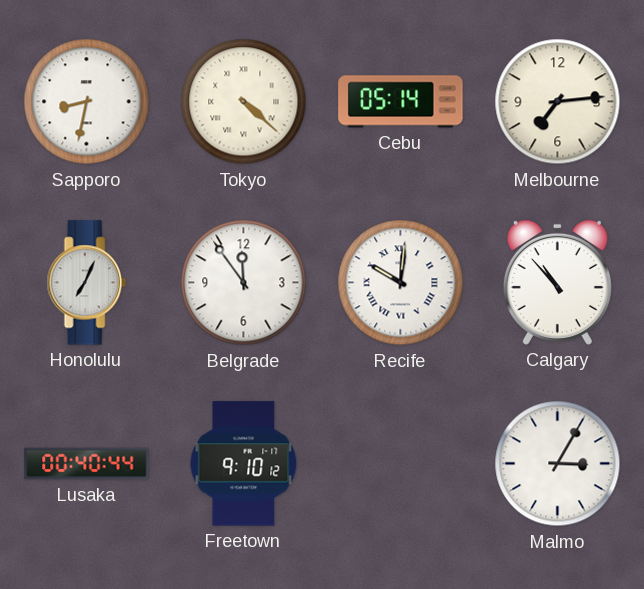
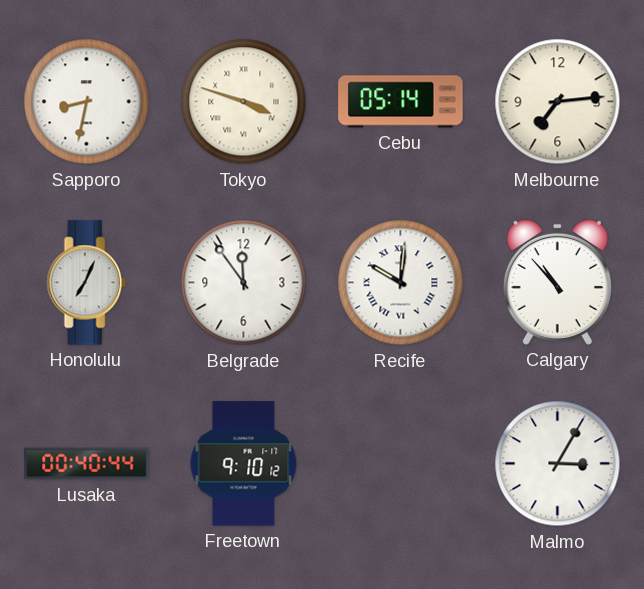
Tokyo: 4:22 -> 3:48 (244, 102)
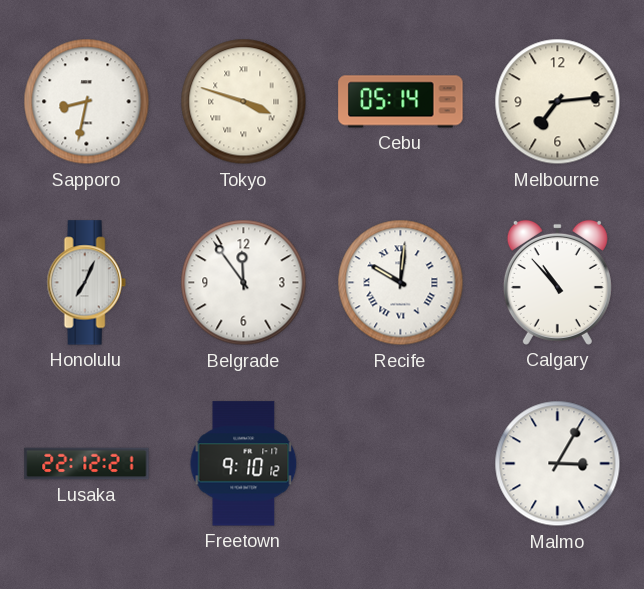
Lusaka: 00:40 -> 22:12 (87, 464)
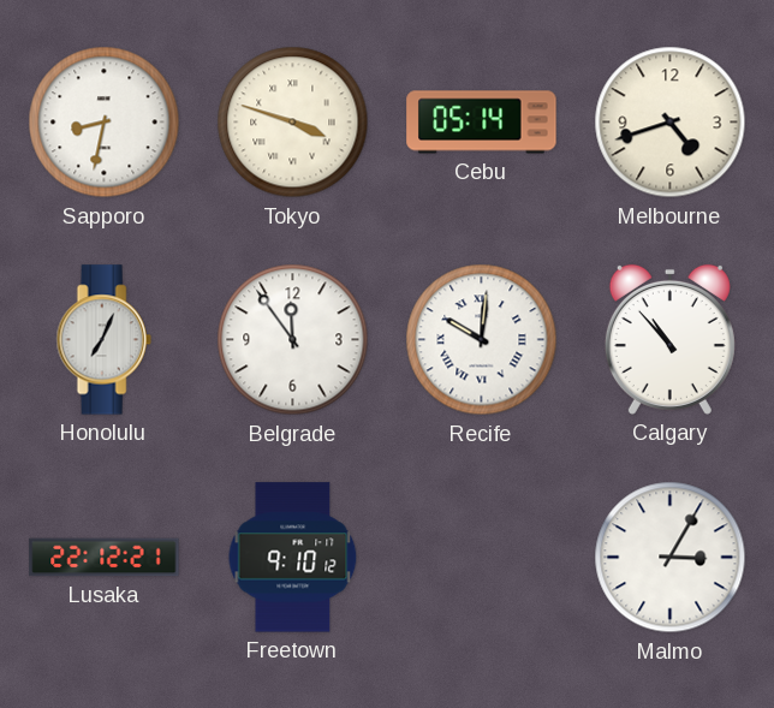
Melbourne: 7:14 -> 4:42 (671, 123)
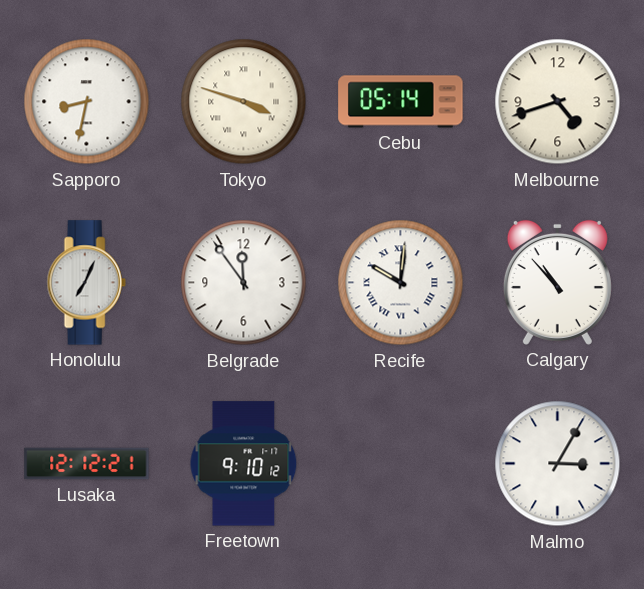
Lusaka: 22:12 -> 12:12 (87, 464)
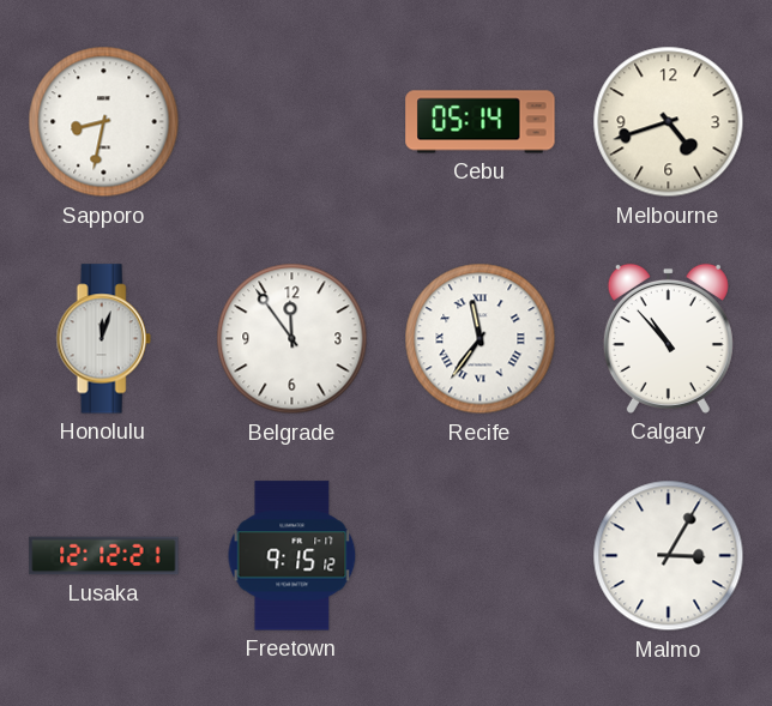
Tokyo: 3:48 -> none (244, 102)
Honolulu: 7:04 -> 12:03 (103, 339)
Recife: 10:01 -> 11:36 (481, 339)
Freetown: 9:10 -> 9:15 (292, 556)
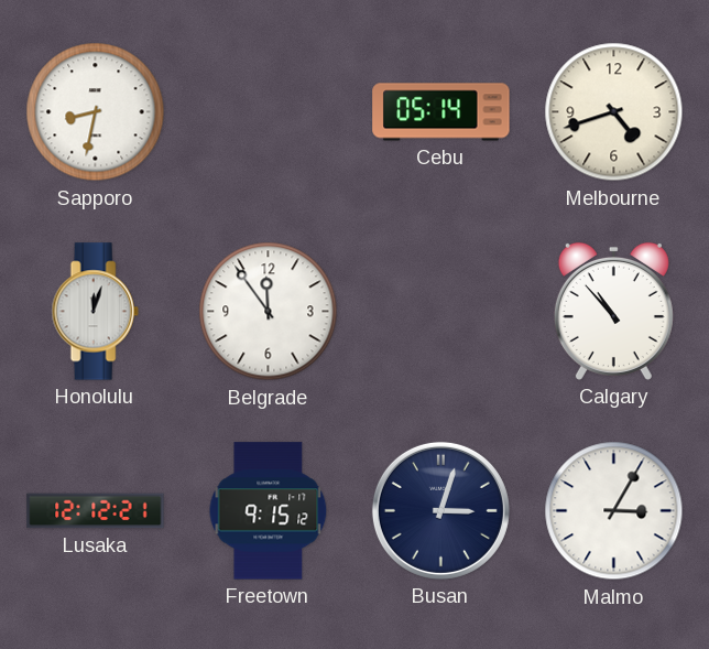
Recife: 11:36 -> none (481, 339)
Busan: none -> 3:03 (440, 510)
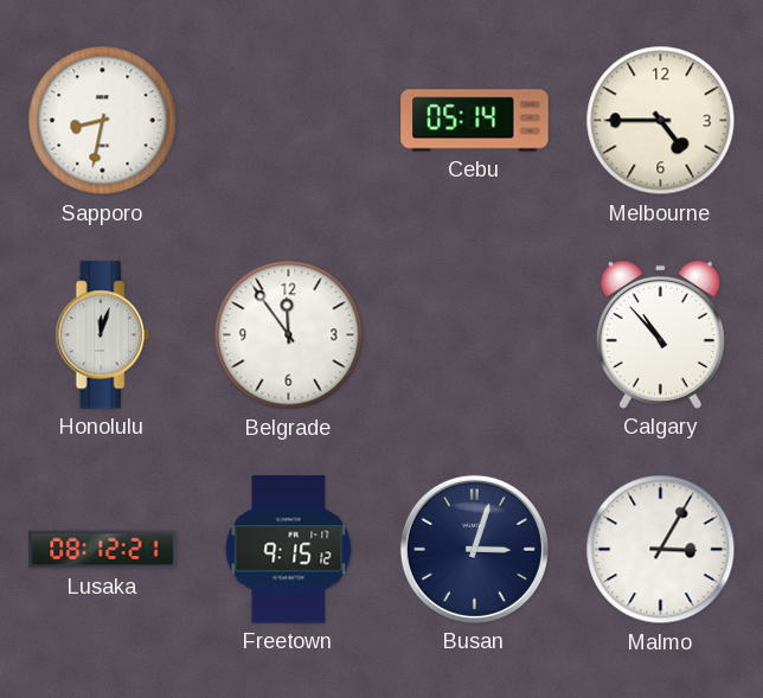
Melbourne: 4:42 -> 4:45 (661, 121)
Lusaka: 12:12 -> 08:12 (103, 550)
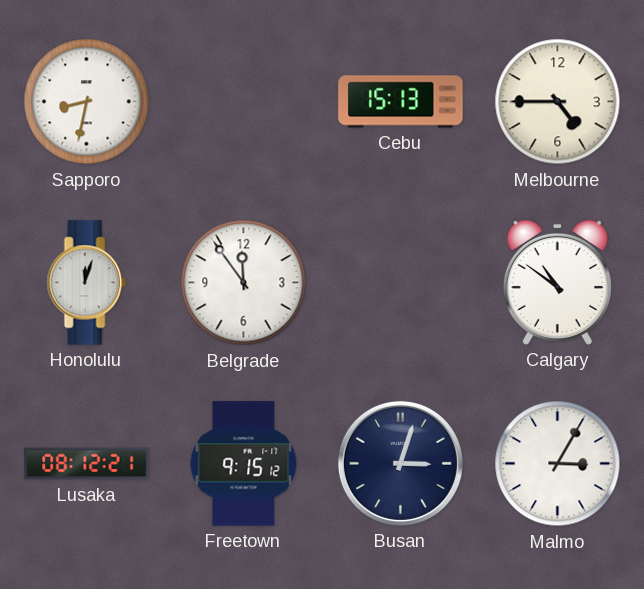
Cebu: 05:14 -> 15:13 (401, 102)
Calgary: 10:53 -> 10:51 (557, 282)
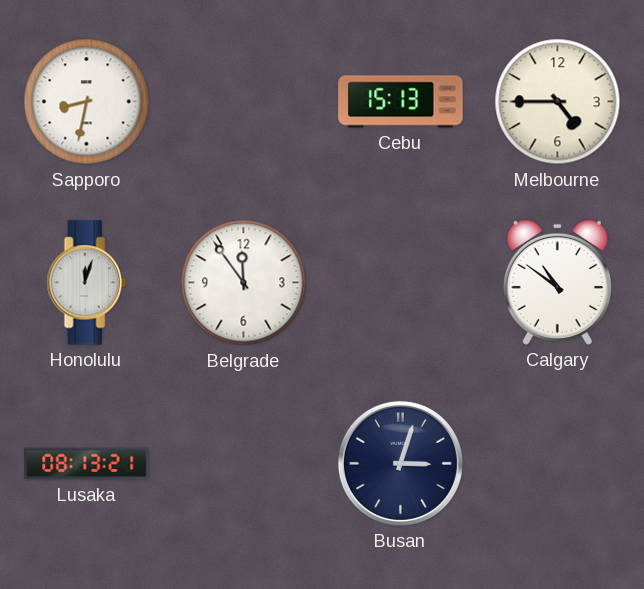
Lusaka: 08:12 -> 08:13 (87, 464)
Freetown: 9:15 -> none (244, 464)
Malmo: 3:05 -> none (558, 464)
